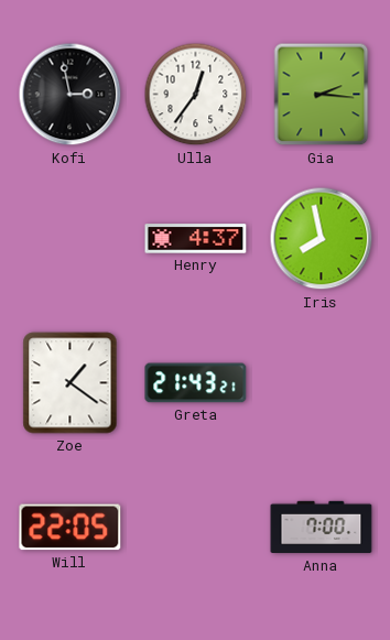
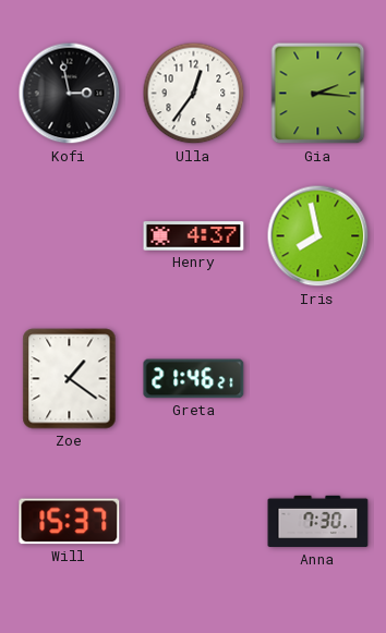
Greta: 21:43 -> 21:46 (194, 379)
Will: 22:05 -> 15:37 (70, 522)
Anna: 7:00 -> 7:30 (318, 522)
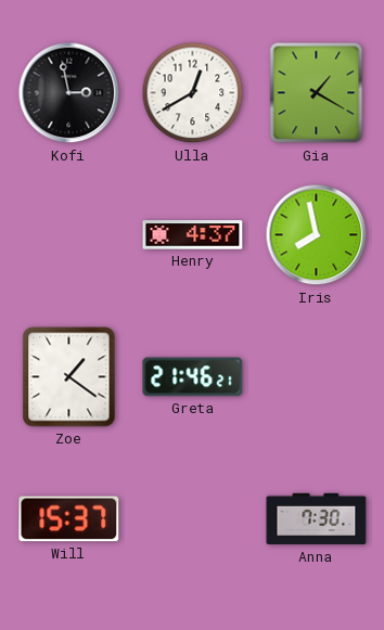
Ulla: 12:36 -> 12:40 (193, 93)
Gia: 2:16 -> 1:20 (317, 93)
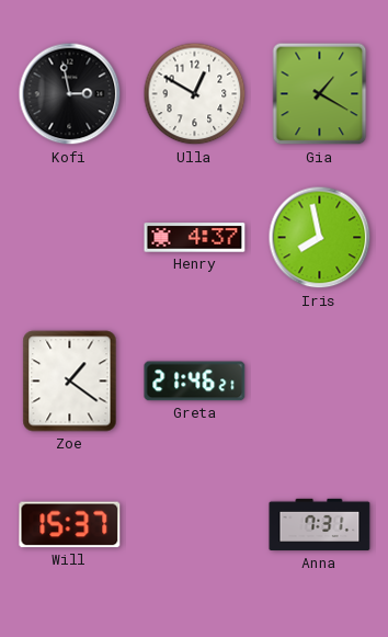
Ulla: 12:40 -> 12:50 (195, 94)
Anna: 7:30 -> 7:31 (320, 525)
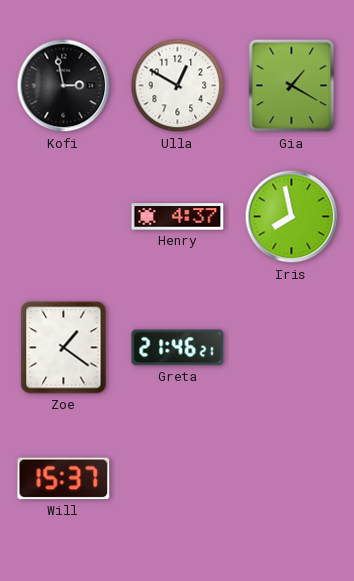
Anna: 7:31 -> none (320, 525)
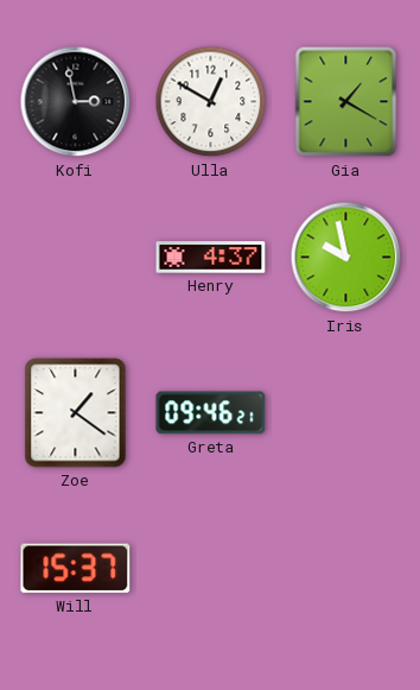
Iris: 7:58 -> 9:58 (346, 258)
Greta: 21:46 -> 09:46 (211, 413)
